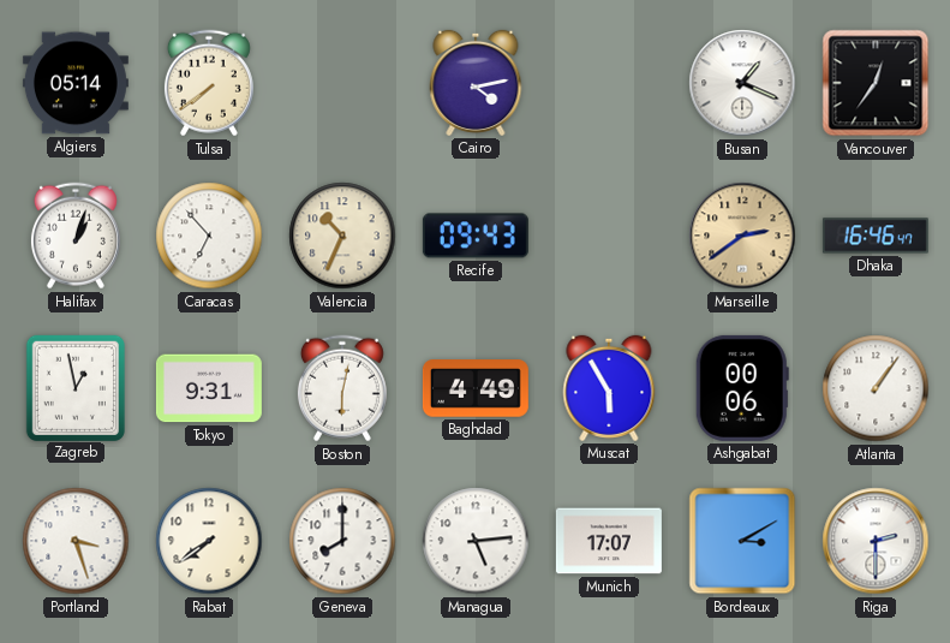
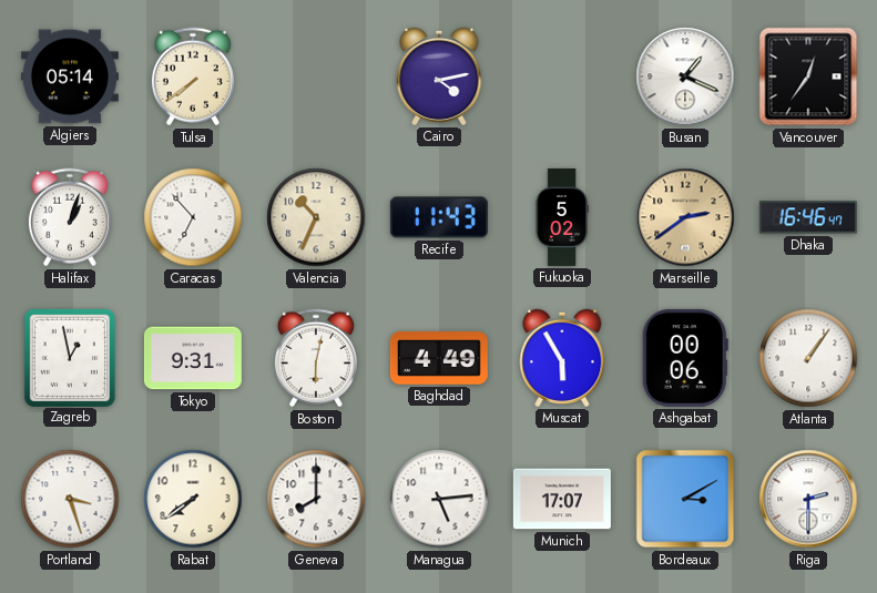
Recife: 09:43 -> 11:43 (439, 217)
Fukuoka: none -> 5:02 (562, 217)
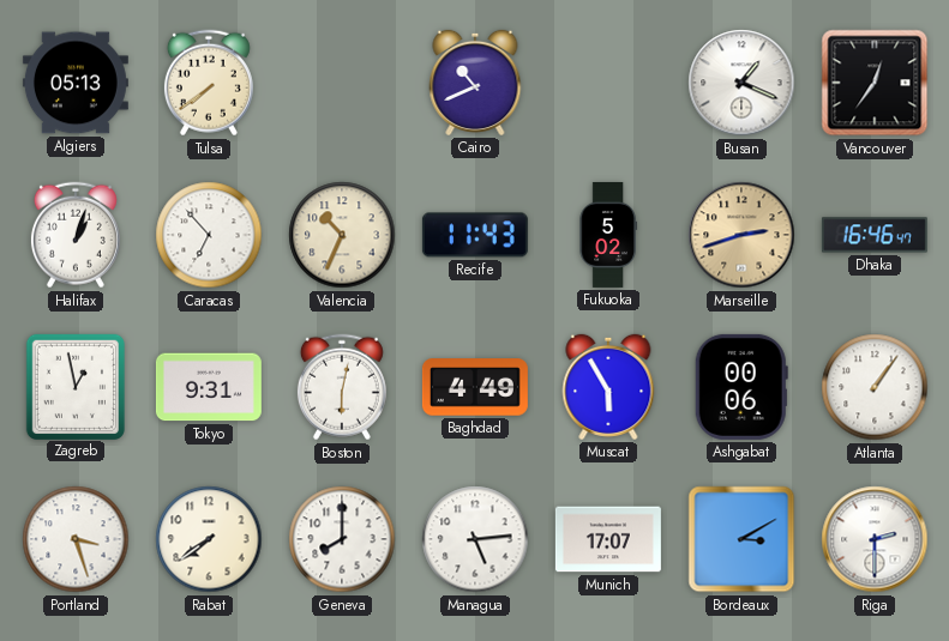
Algiers: 05:14 -> 05:13 (76, 83)
Cairo: 4:13 -> 10:41 (475, 83)
Marseille: 2:39 -> 2:42 (741, 235)
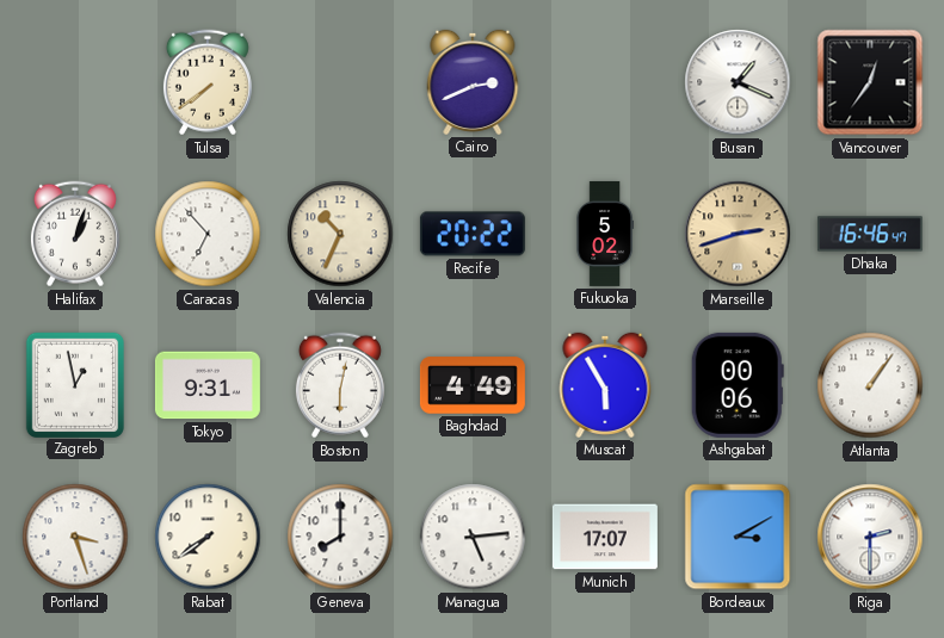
Algiers: 05:13 -> none (76, 83)
Cairo: 10:41 -> 2:41 (473, 82)
Recife: 11:43 -> 20:22 (473, 234)
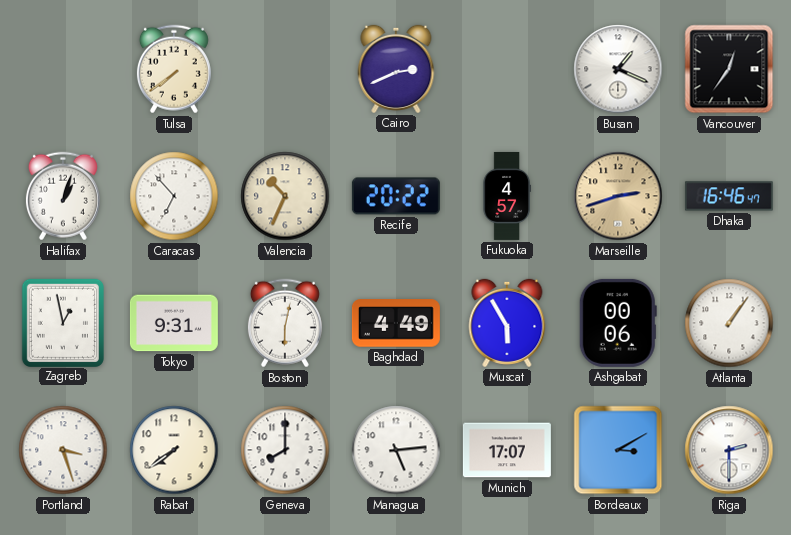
Fukuoka: 5:02 -> 4:57 (507, 196)
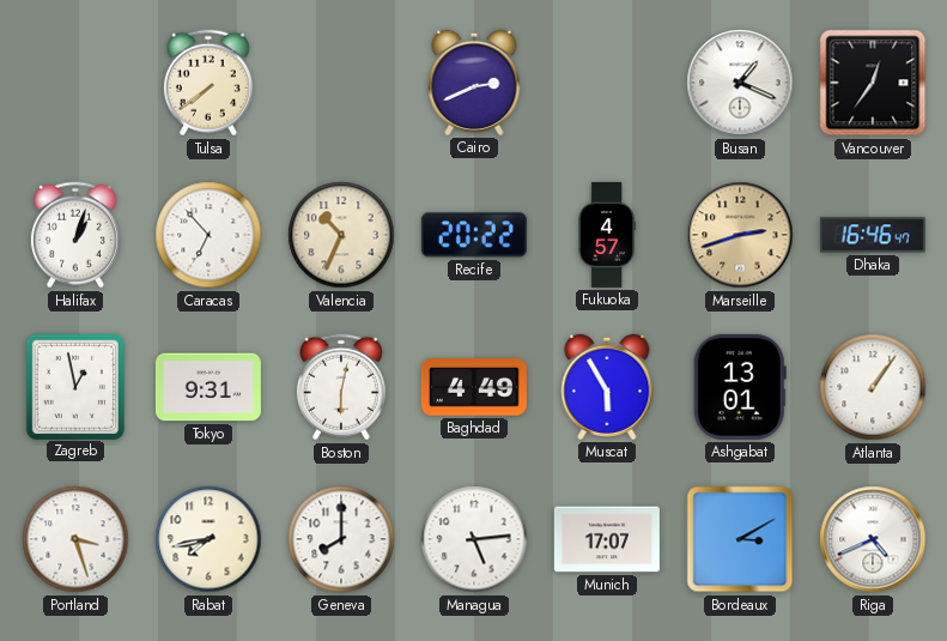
Ashgabat: 00:06 -> 13:01 (740, 387)
Rabat: 7:39 -> 7:43 (208, 539)
Riga: 2:30 -> 4:41 (873, 539)
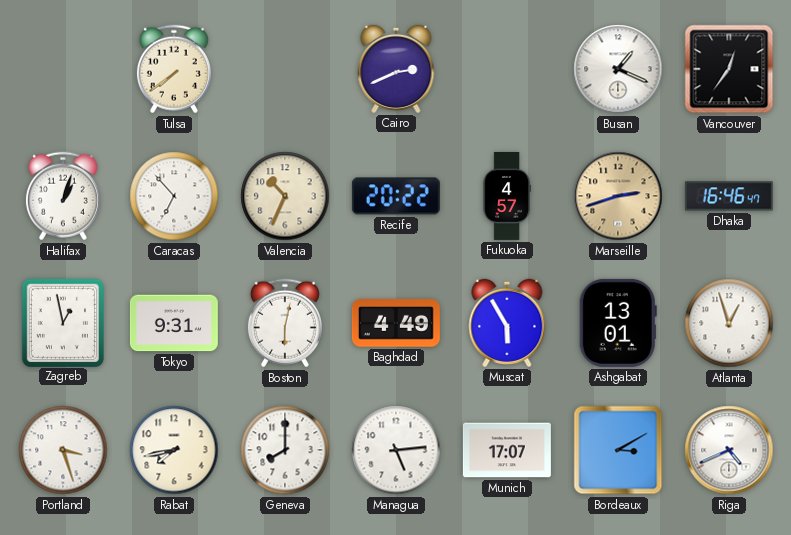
Atlanta: 1:06 -> 12:57 (729, 323)
